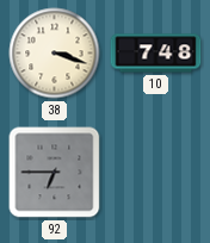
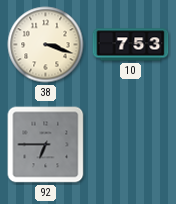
10: 7:48 -> 7:53 (131, 45)
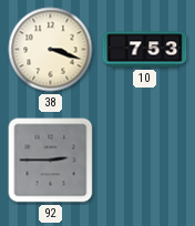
92: 6:45 -> 2:45 (51, 161)
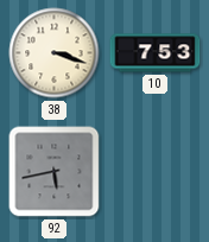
92: 2:45 -> 5:43 (55, 172)
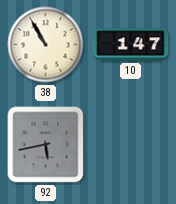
38: 3:18 -> 10:55 (46, 45)
10: 7:53 -> 1:47 (131, 45)
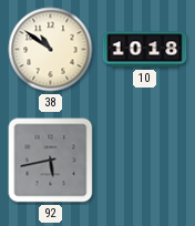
38: 10:55 -> 10:51 (51, 50)
10: 1:47 -> 10:18 (145, 50)
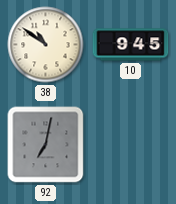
10: 10:18 -> 9:45 (131, 45)
92: 5:43 -> 7:02 (46, 145)
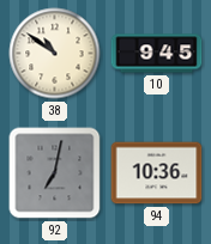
94: none -> 10:36 (157, 173)
